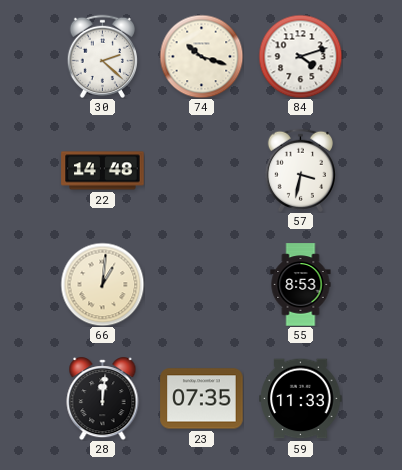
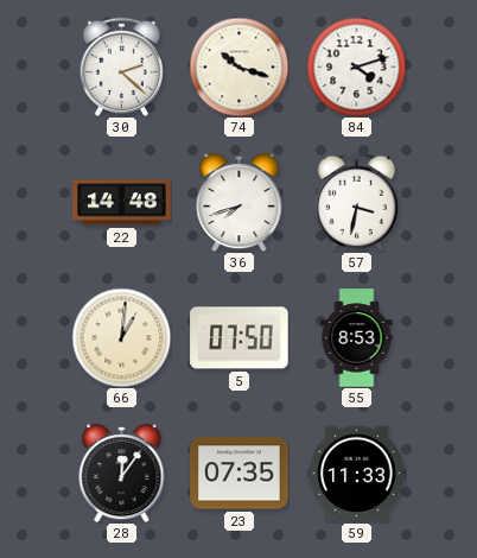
36: none -> 7:42 (240, 203)
5: none -> 07:50 (240, 338)
28: 12:01 -> 12:06 (122, 474)
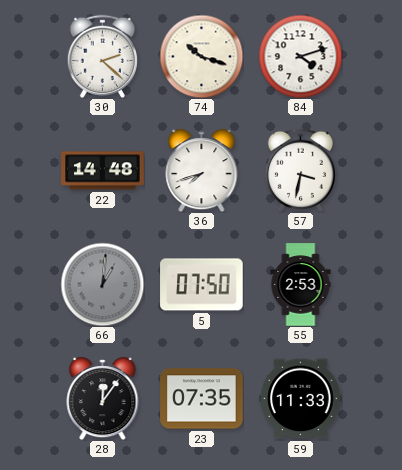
66 dial: cream -> grey (102, 284)
55: 8:53 -> 2:53 (301, 285)
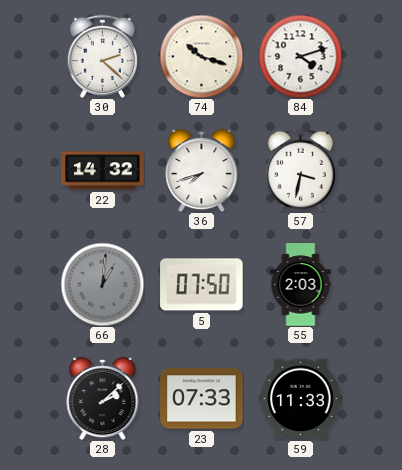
22: 14:48 -> 14:32 (103, 171)
55: 2:53 -> 2:03 (301, 285)
28: 12:06 -> 2:08 (103, 399)
23: 07:35 -> 07:33 (202, 399)
